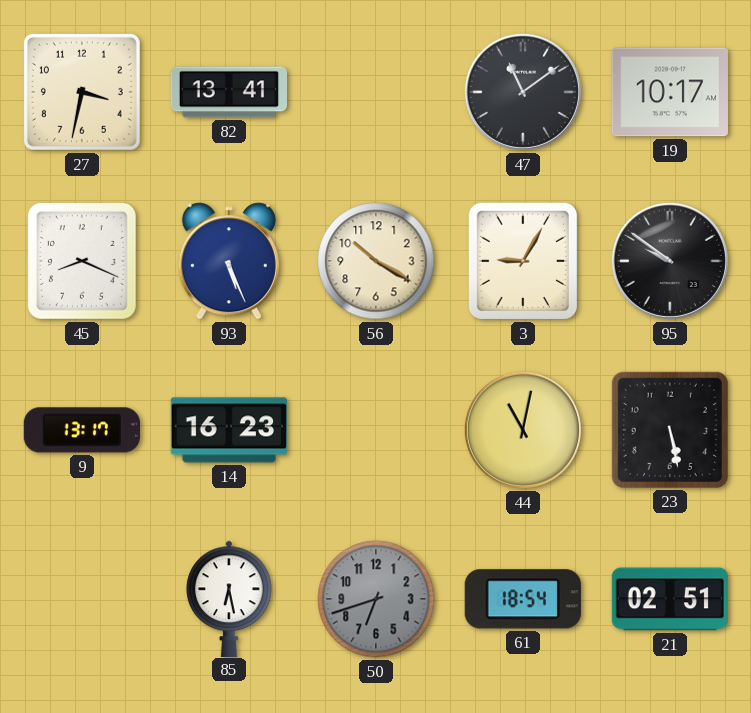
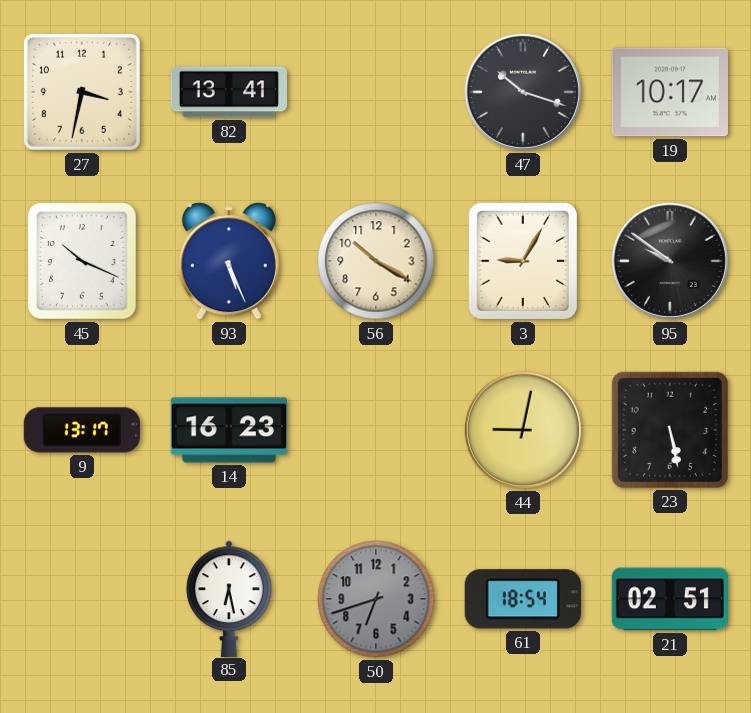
47: 11:09 -> 10:18 (523, 92)
45: 8:19 -> 10:19 (82, 262)
44: 11:02 -> 9:02 (523, 430)
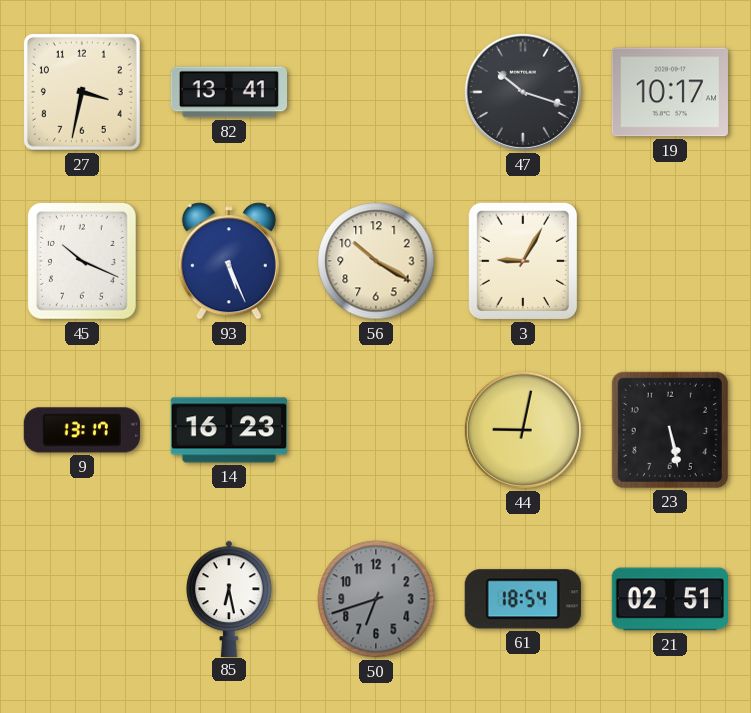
95: 9:51 -> none (670, 261)
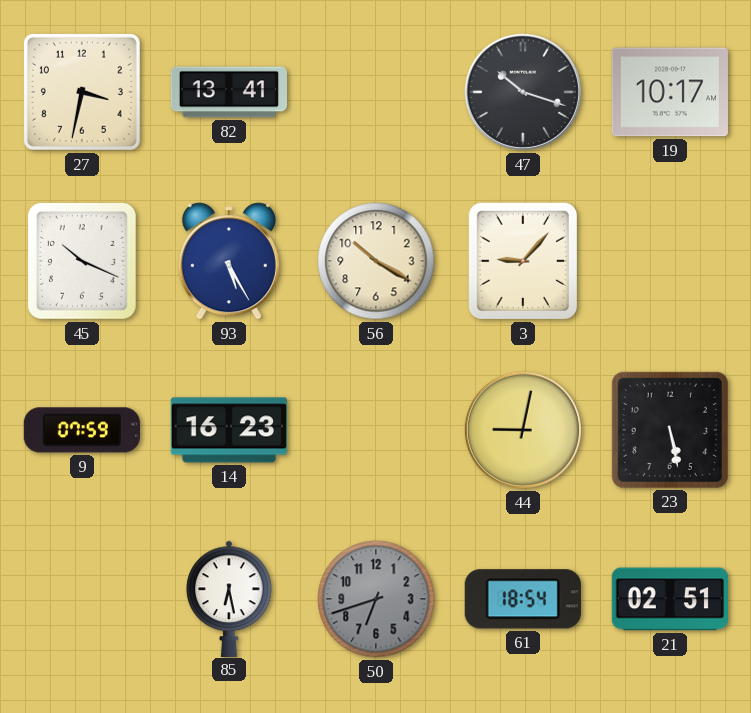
93: 5:26 -> 5:25 (229, 261)
3: 9:05 -> 9:07 (522, 261)
9: 13:17 -> 07:59 (82, 430)
